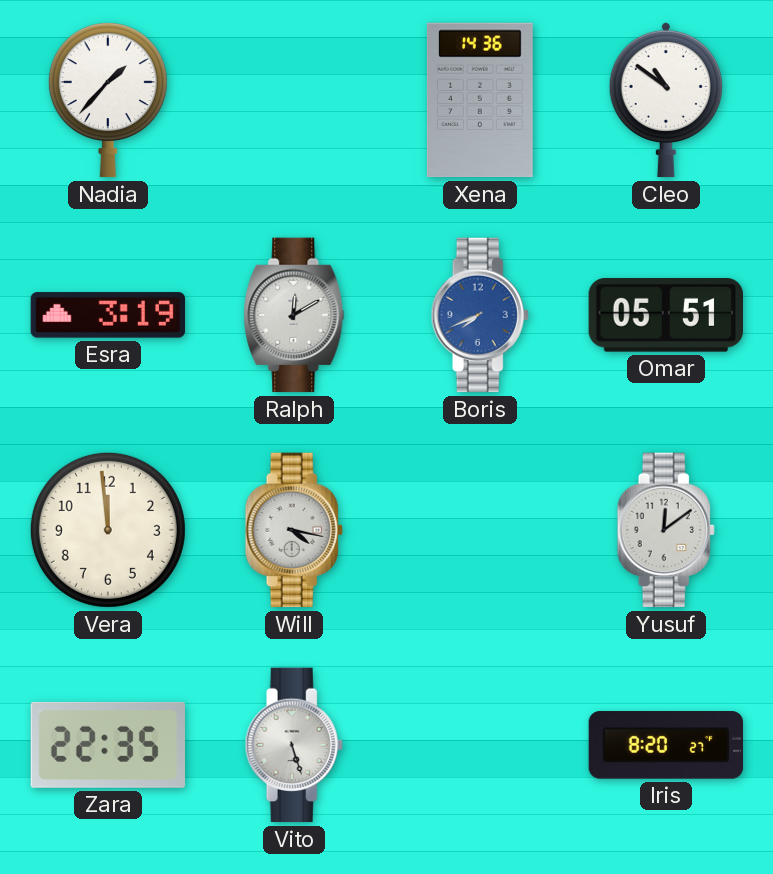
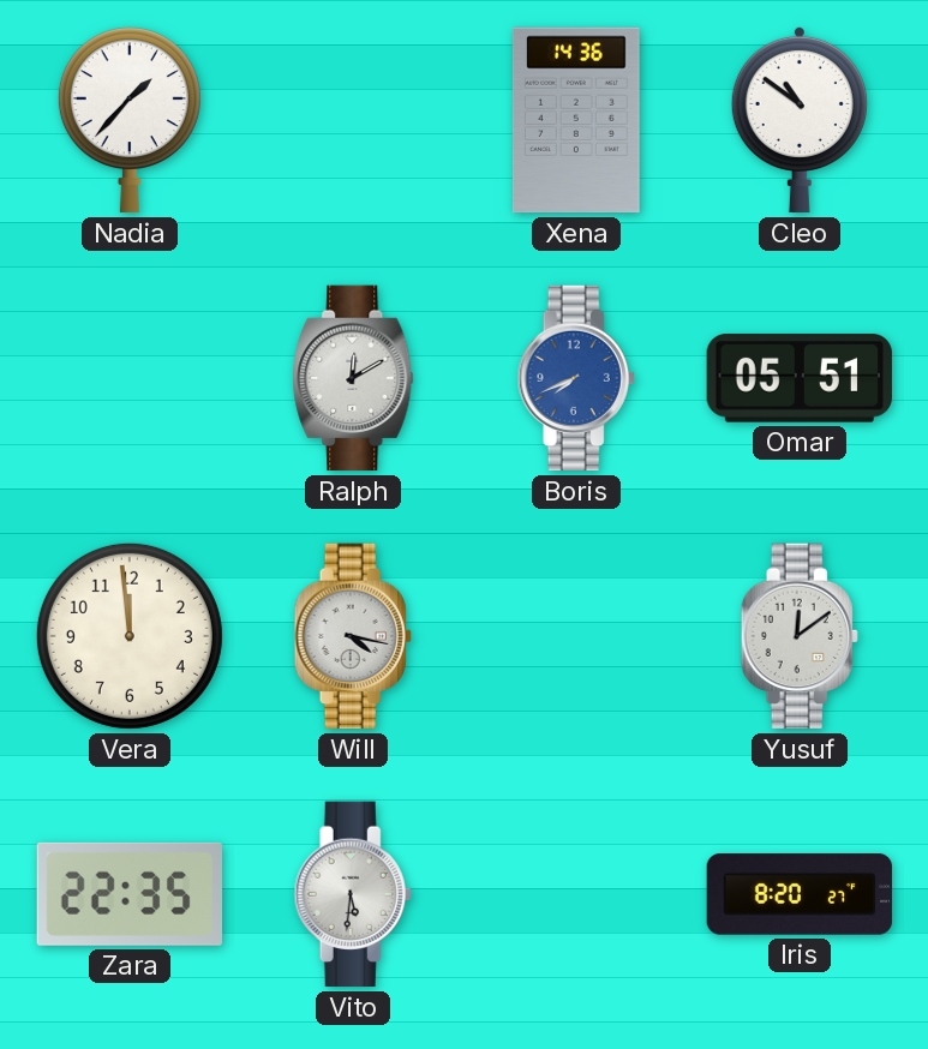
Esra: 3:19 -> none (108, 315)
Vito: 5:27 -> 5:31 (353, 894)
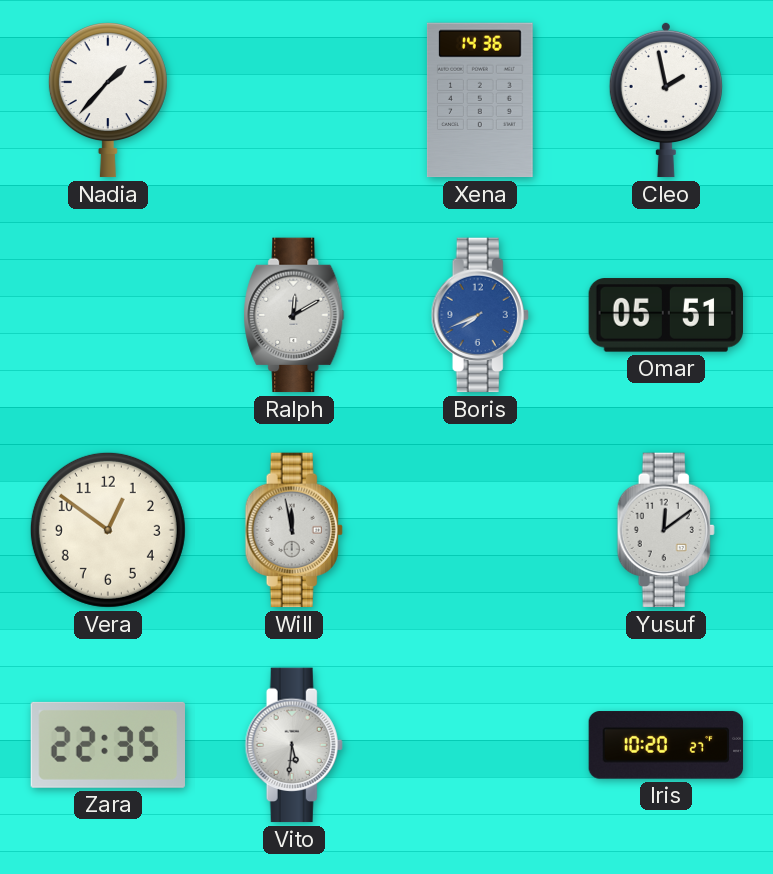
Cleo: 10:51 -> 1:58 (666, 100)
Vera: 11:59 -> 12:51 (108, 530)
Will: 4:17 -> 11:58 (294, 530)
Iris: 8:20 -> 10:20 (666, 745)
